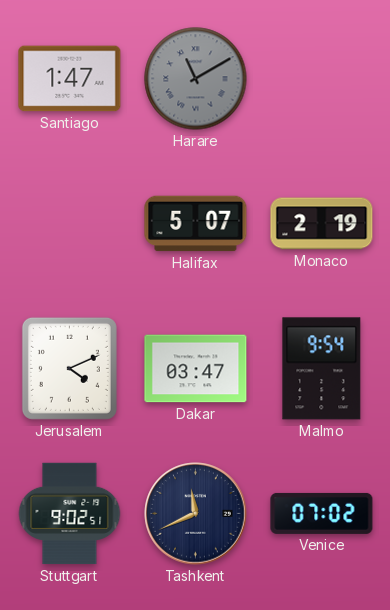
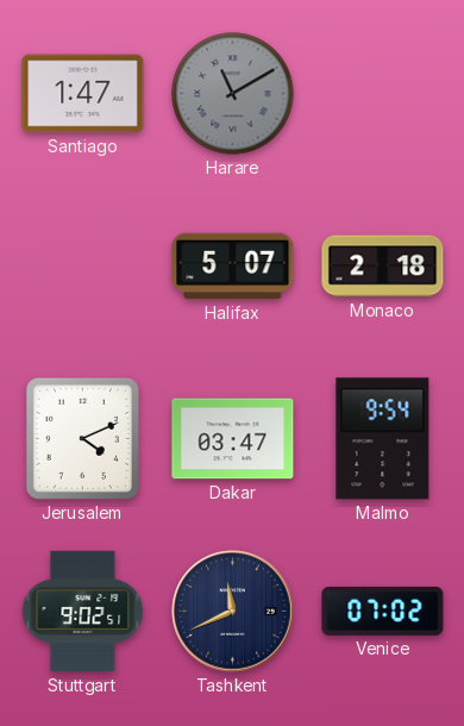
Monaco: 2:19 -> 2:18 (383, 267)
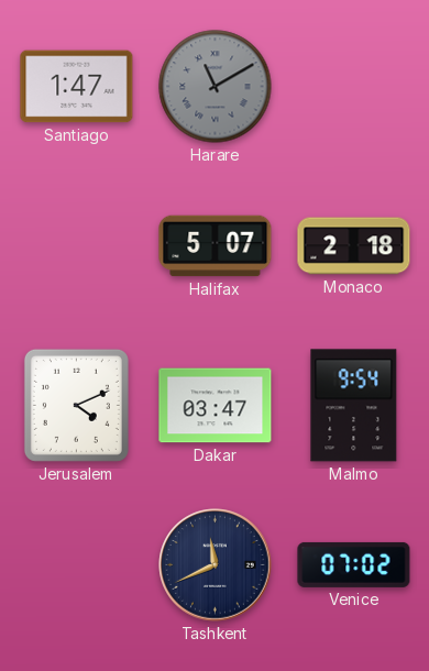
Stuttgart: 9:02 -> none (83, 612)
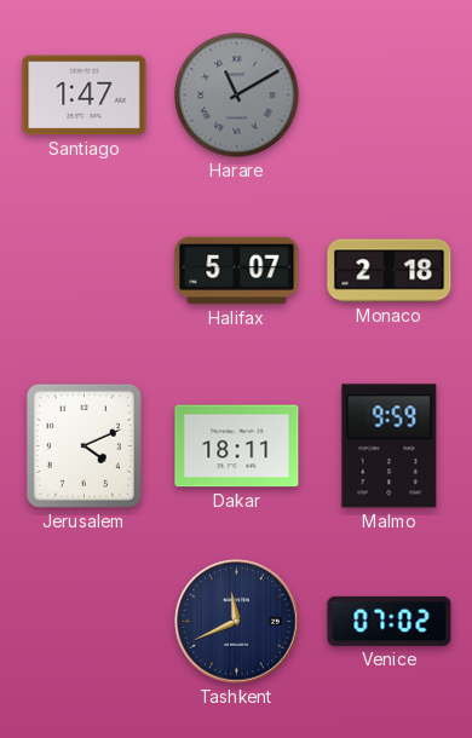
Dakar: 03:47 -> 18:11 (237, 446)
Malmo: 9:54 -> 9:59 (390, 446)
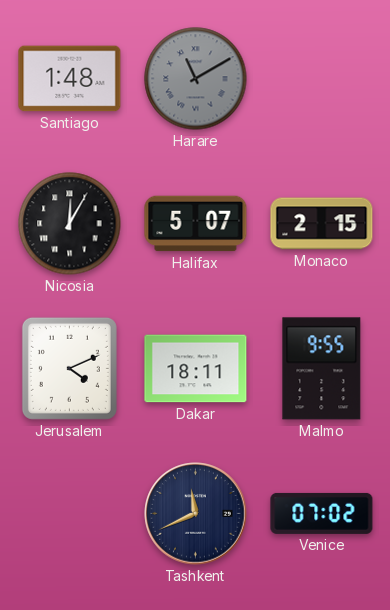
Santiago: 1:47 -> 1:48 (70, 79)
Nicosia: none -> 12:05 (70, 224)
Monaco: 2:18 -> 2:15 (322, 224)
Malmo: 9:59 -> 9:55 (322, 369)
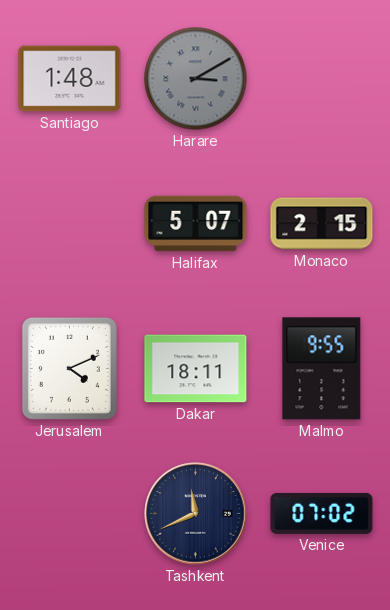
Harare: 11:10 -> 3:10 (196, 79)
Nicosia: 12:05 -> none (70, 224)
